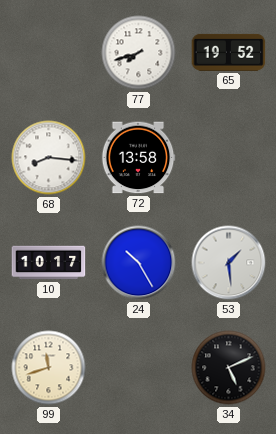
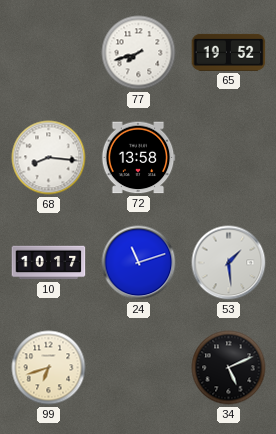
24: 10:25 -> 11:12 (139, 263)
99: 11:42 -> 6:42 (49, 368)
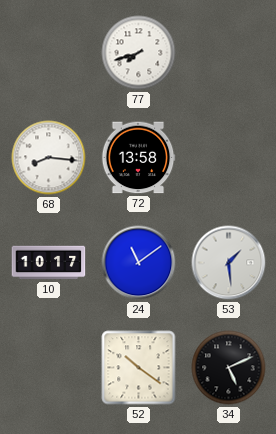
65: 19:52 -> none (229, 52)
24: 11:12 -> 11:09 (139, 263)
99: 6:42 -> none (49, 368)
52: none -> 10:21 (139, 368)
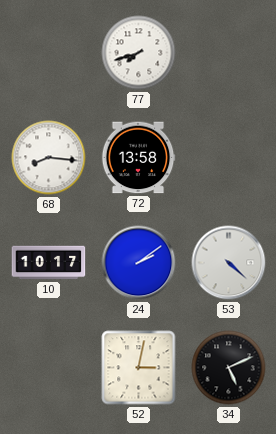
24: 11:09 -> 2:09 (139, 263)
53: 1:29 -> 4:22 (229, 263)
52: 10:21 -> 3:02 (139, 368)
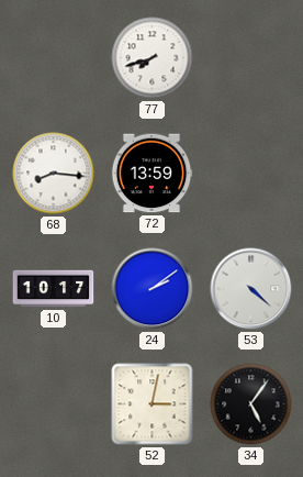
72: 13:58 -> 13:59 (151, 174)
34: 5:11 -> 5:06 (251, 404)
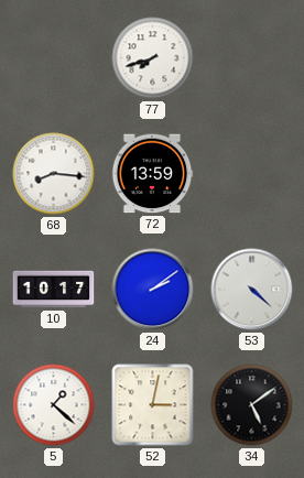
5: none -> 1:22 (54, 405)
34: 5:06 -> 5:09 (252, 405)
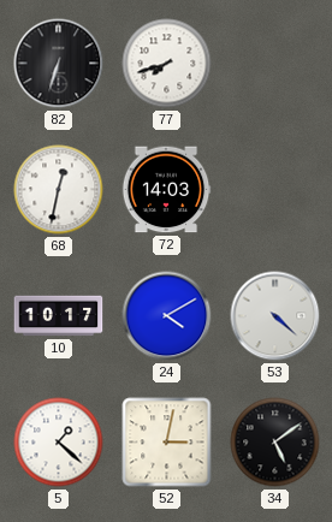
82: none -> 6:33 (59, 64)
68: 8:16 -> 12:32 (59, 190)
72: 13:59 -> 14:03 (166, 190)
24: 2:09 -> 4:10 (167, 316)
